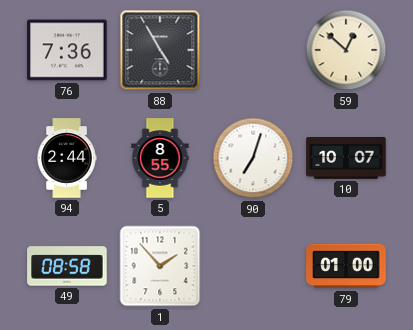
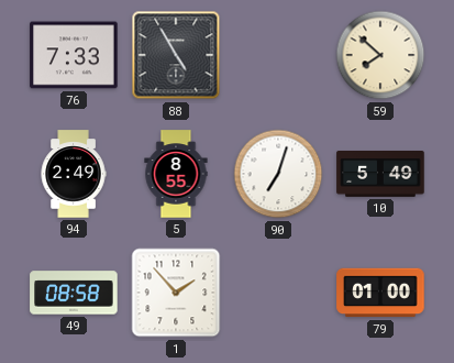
76: 7:36 -> 7:33 (74, 55)
59: 12:52 -> 7:52 (380, 55)
94: 2:44 -> 2:49 (74, 174)
10: 10:07 -> 5:49 (380, 175)
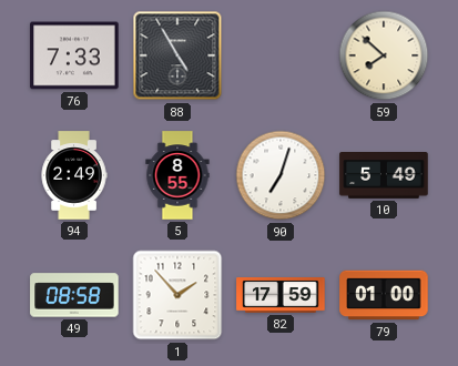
82: none -> 17:59 (281, 296)
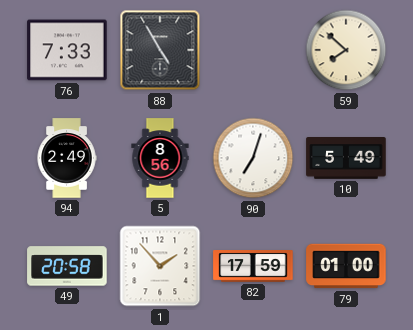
5: 8:55 -> 8:56 (160, 158)
49: 08:58 -> 20:58 (67, 266)
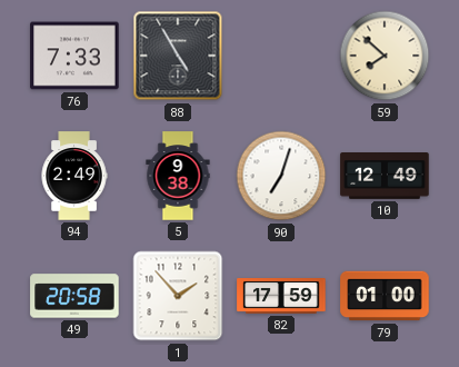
5: 8:56 -> 9:38 (178, 176)
10: 5:49 -> 12:49 (385, 177)
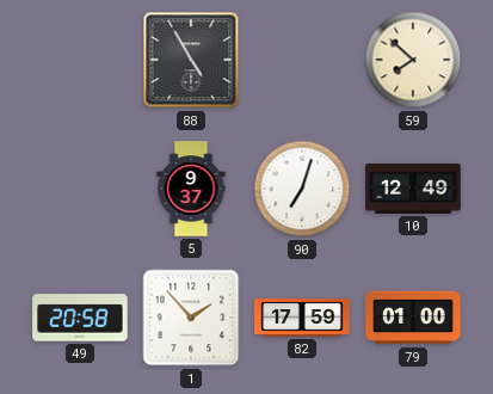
76: 7:33 -> none (74, 56)
94: 2:49 -> none (74, 176)
5: 9:38 -> 9:37 (191, 189)
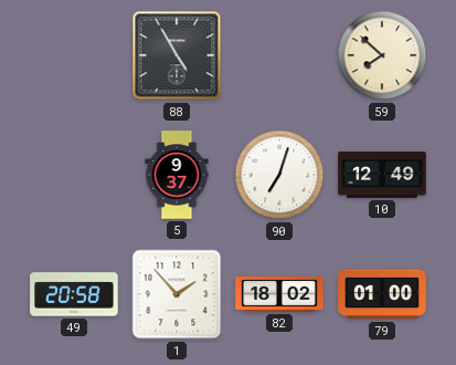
82: 17:59 -> 18:02 (279, 295)
